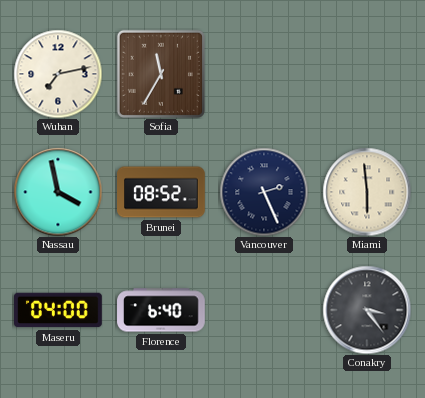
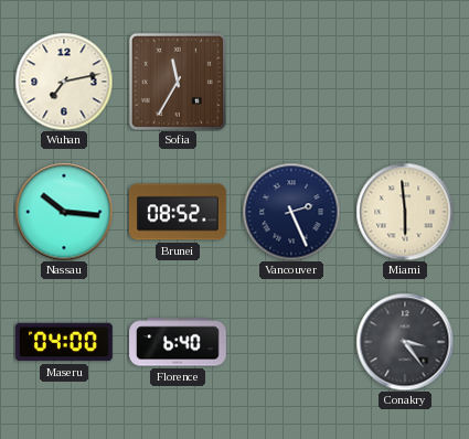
Nassau: 3:58 -> 10:16 (64, 212)
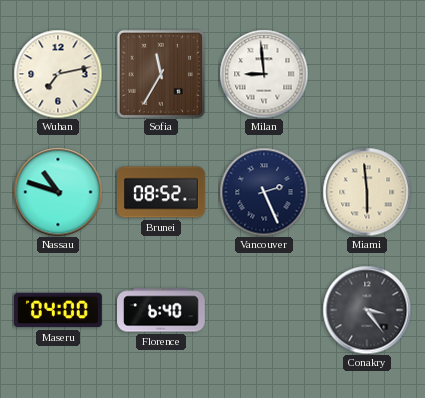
Milan: none -> 8:59 (264, 74)
Nassau: 10:16 -> 10:48 (58, 192)
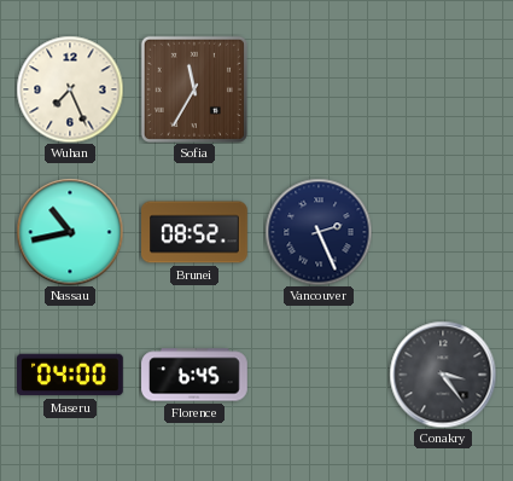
Wuhan: 7:13 -> 7:26 (70, 89)
Milan: 8:59 -> none (264, 74)
Nassau: 10:48 -> 10:43 (70, 232)
Miami: 5:59 -> none (367, 192)
Florence: 6:40 -> 6:45 (194, 375)
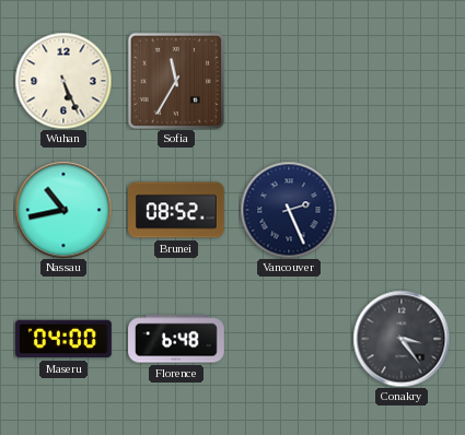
Wuhan: 7:26 -> 5:26 (63, 81)
Florence: 6:45 -> 6:48 (176, 339)
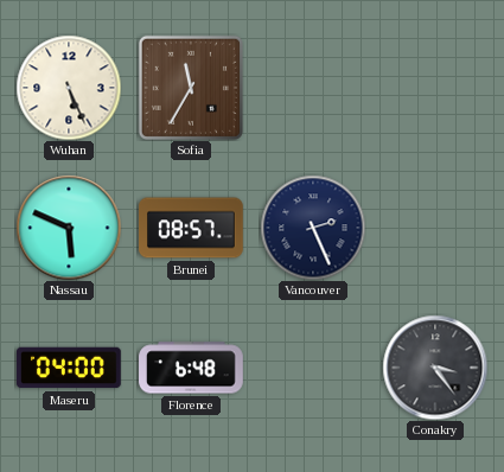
Nassau: 10:43 -> 5:49 (69, 228)
Brunei: 08:52 -> 08:57 (192, 228)
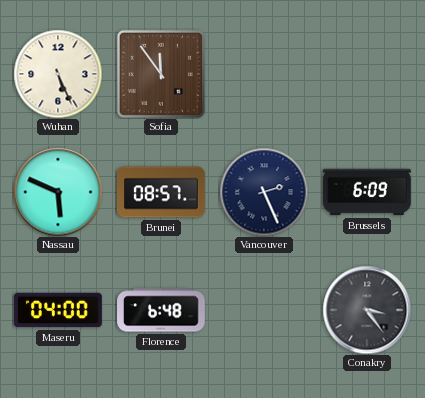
Sofia: 11:35 -> 11:54 (161, 74)
Brussels: none -> 6:09 (367, 192)
